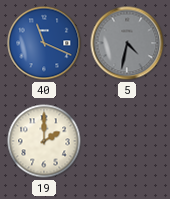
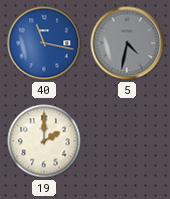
40: 11:19 -> 11:17 (44, 43)
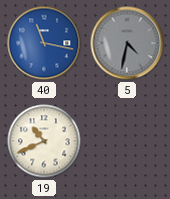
19: 2:00 -> 10:41 (44, 141)
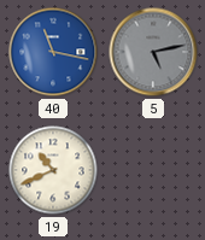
5: 4:32 -> 5:13 (153, 52)
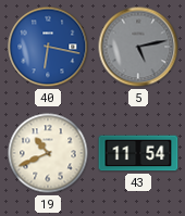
40: 11:17 -> 6:17 (48, 47)
43: none -> 11:54 (138, 153)
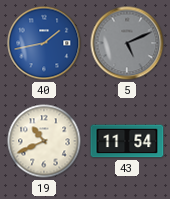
40: 6:17 -> 1:43 (44, 43)
5: 5:13 -> 5:11 (127, 43)
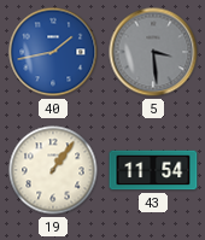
5: 5:11 -> 3:29 (153, 52)
19: 10:41 -> 1:06 (53, 170)
